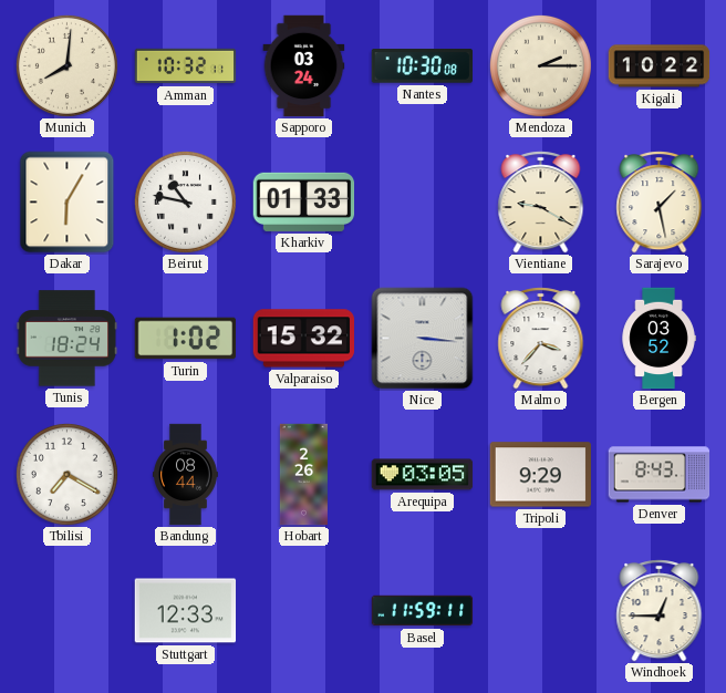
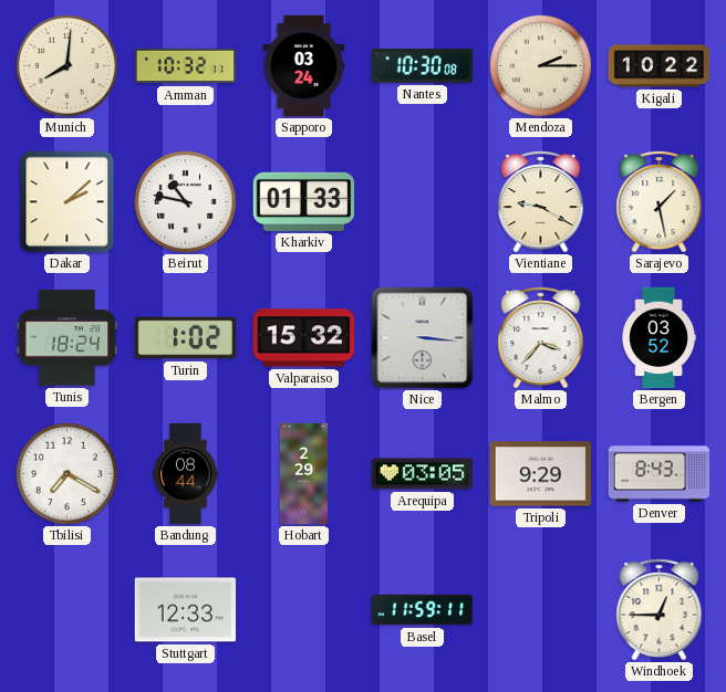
Dakar: 6:05 -> 2:08 (68, 202)
Hobart: 2:26 -> 2:29 (303, 474)
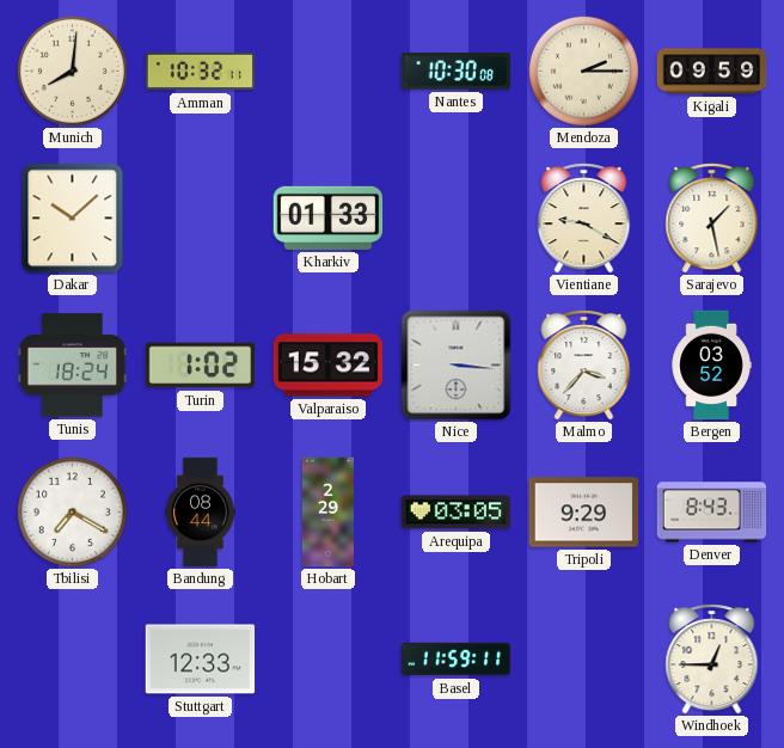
Sapporo: 03:24 -> none (304, 66)
Kigali: 10:22 -> 09:59 (712, 72)
Dakar: 2:08 -> 10:08 (73, 219)
Beirut: 10:47 -> none (185, 201)
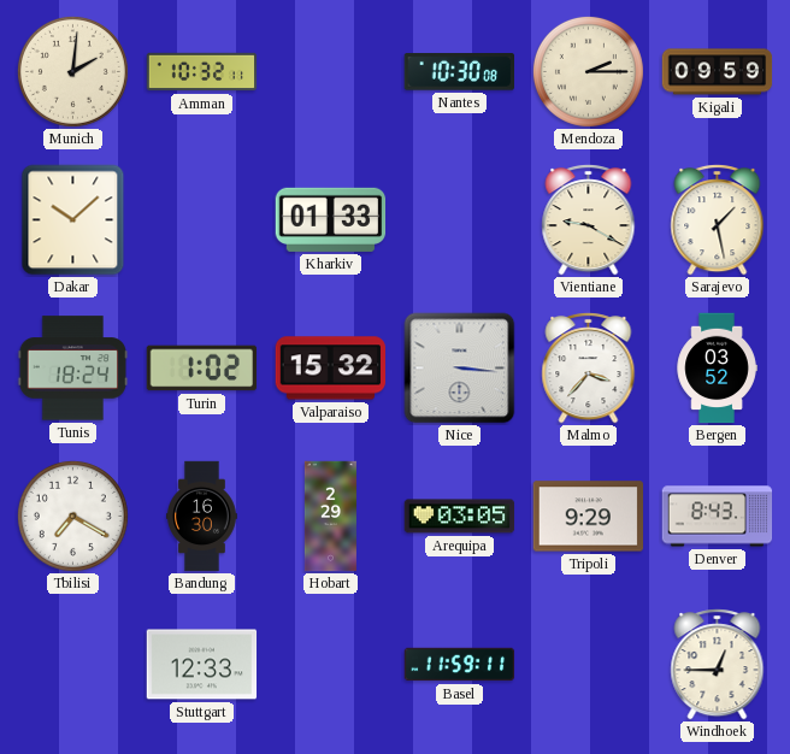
Munich: 8:01 -> 2:01 (72, 71)
Bandung: 08:44 -> 16:30 (202, 517)
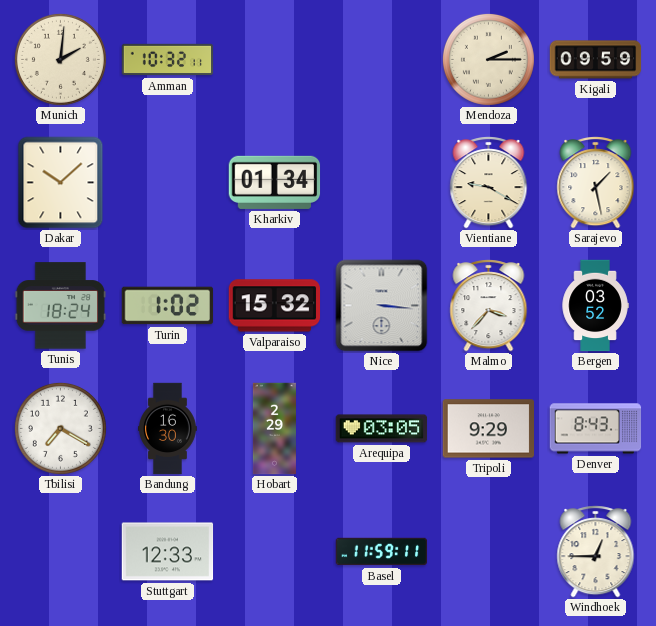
Nantes: 10:30 -> none (459, 72)
Kharkiv: 01:33 -> 01:34 (275, 182)
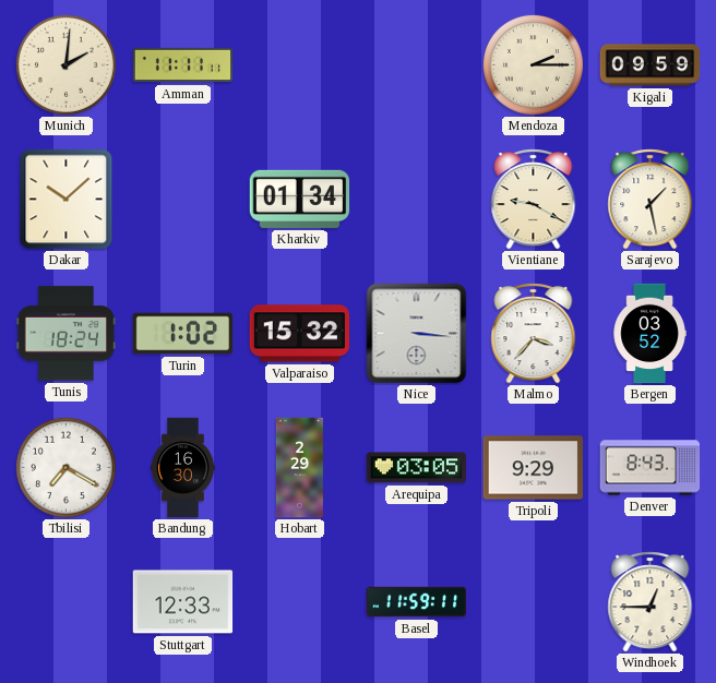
Amman: 10:32 -> 11:11 (183, 65)
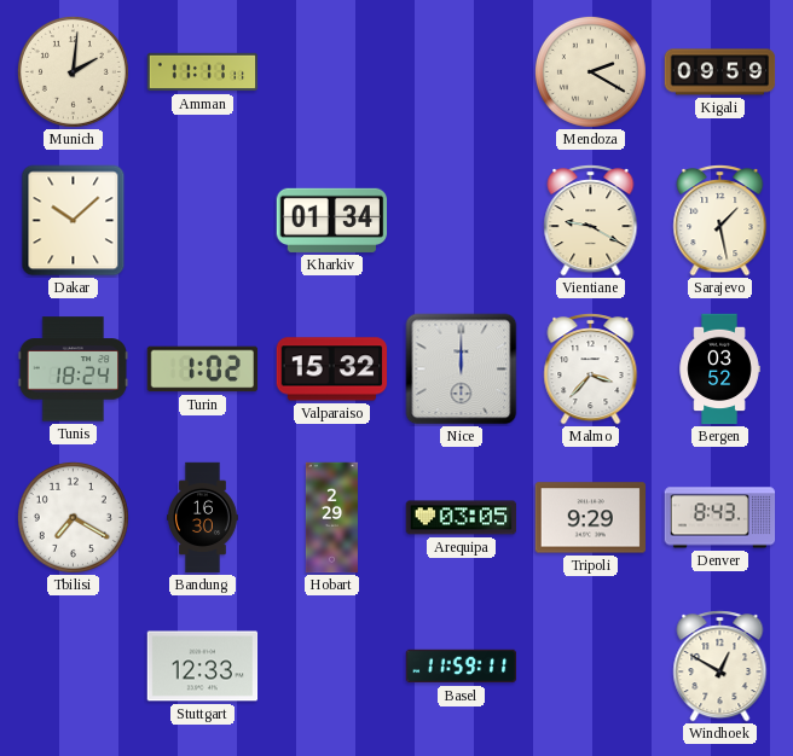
Mendoza: 2:15 -> 2:20 (590, 71)
Nice: 3:16 -> 12:00 (462, 370)
Windhoek: 12:45 -> 12:50 (720, 667)
